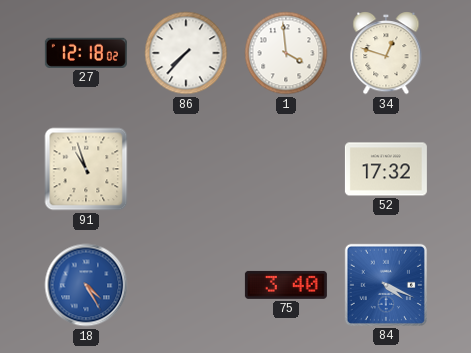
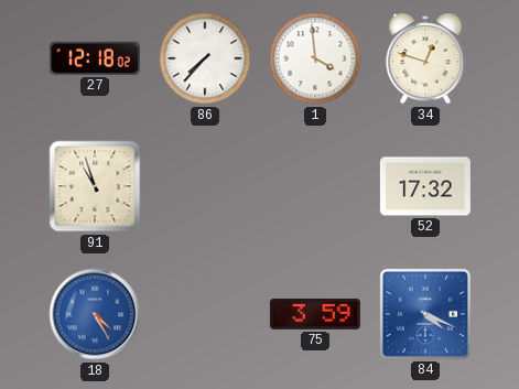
75: 3:40 -> 3:59 (315, 314)
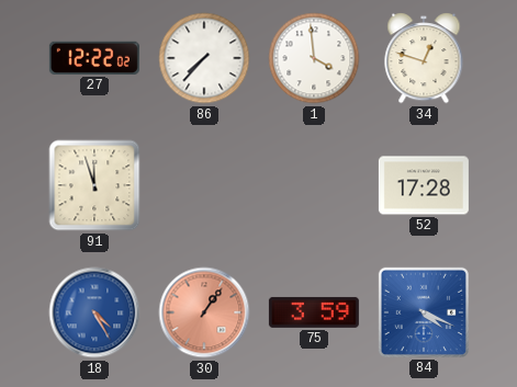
27: 12:18 -> 12:22 (94, 58)
91: 10:57 -> 11:57 (94, 185)
52: 17:32 -> 17:28 (424, 185)
30: none -> 1:06 (204, 312)
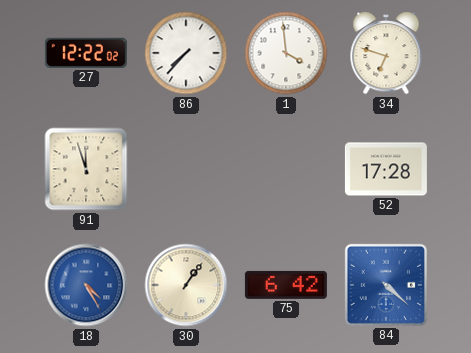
34: 12:48 -> 6:48 (386, 53)
30 dial: salmon -> cream (186, 285)
75: 3:59 -> 6:42 (286, 285)
84: 4:19 -> 4:22 (386, 285)
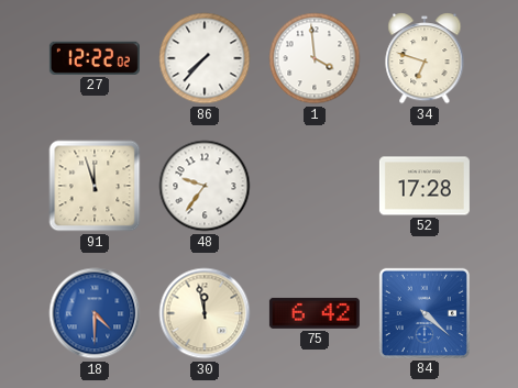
48: none -> 9:36 (205, 186)
18: 4:25 -> 4:30 (95, 313)
30: 1:06 -> 11:58 (205, 313)
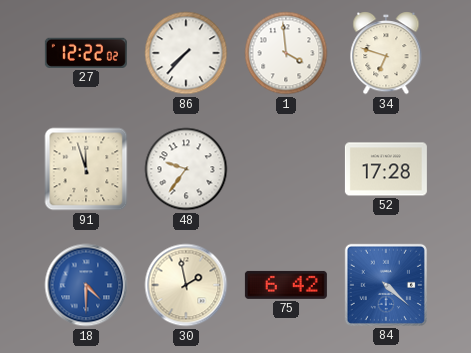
30: 11:58 -> 1:58 (186, 285)
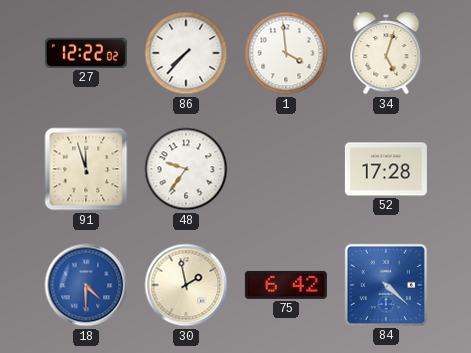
34: 6:48 -> 5:03 (386, 53)
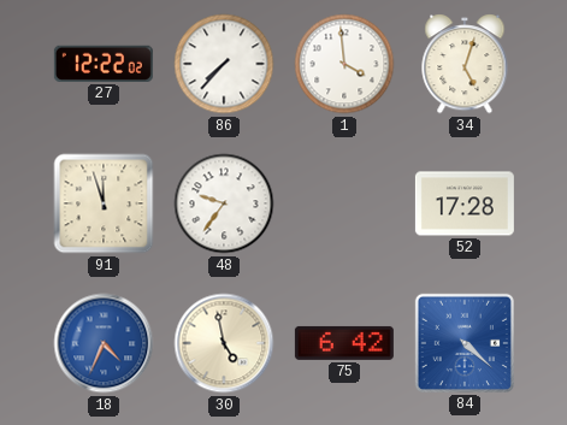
18: 4:30 -> 4:34 (104, 343)
30: 1:58 -> 4:58 (224, 343)
